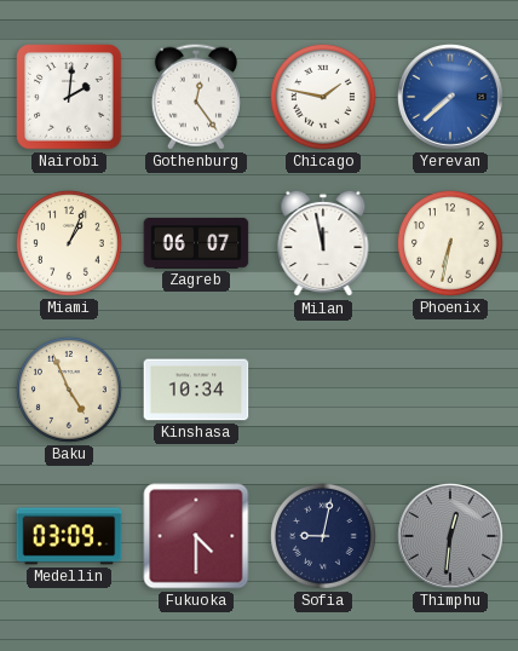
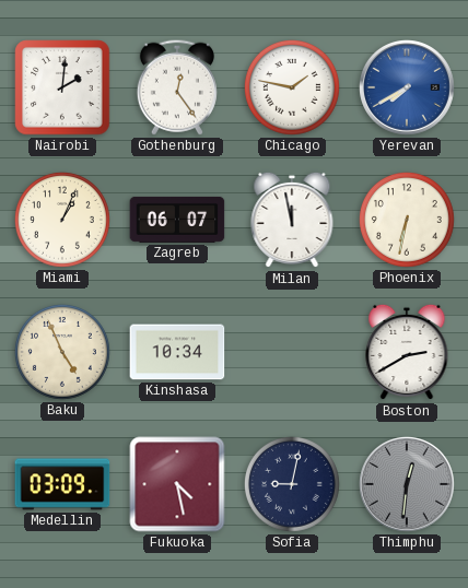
Yerevan: 7:38 -> 7:40 (408, 89)
Boston: none -> 2:40 (407, 352)
Fukuoka: 4:30 -> 4:28 (177, 484)
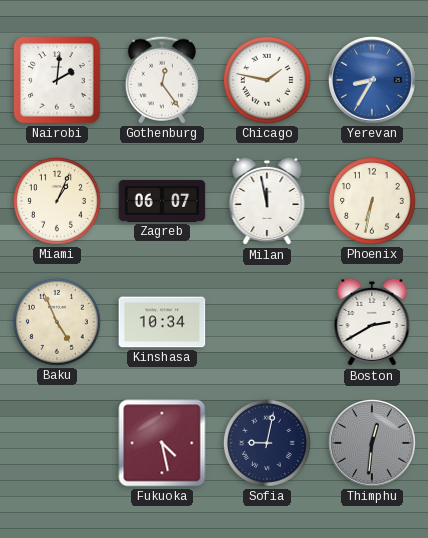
Yerevan: 7:40 -> 8:35 (373, 81)
Medellin: 03:09 -> none (62, 484)
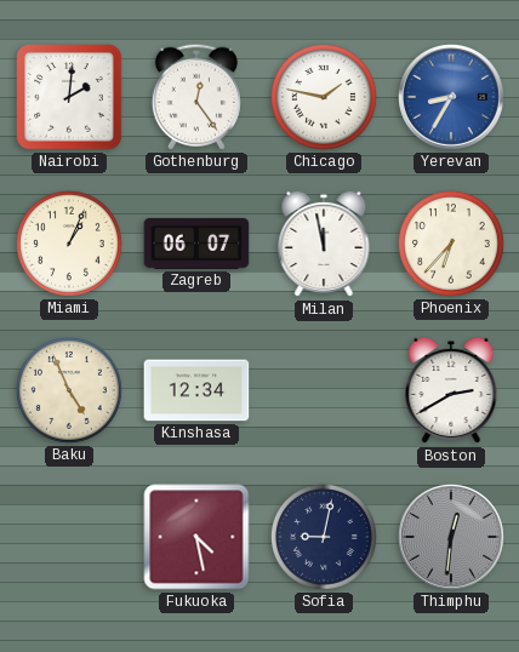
Phoenix: 6:32 -> 6:37 (451, 244)
Kinshasa: 10:34 -> 12:34 (196, 390)
